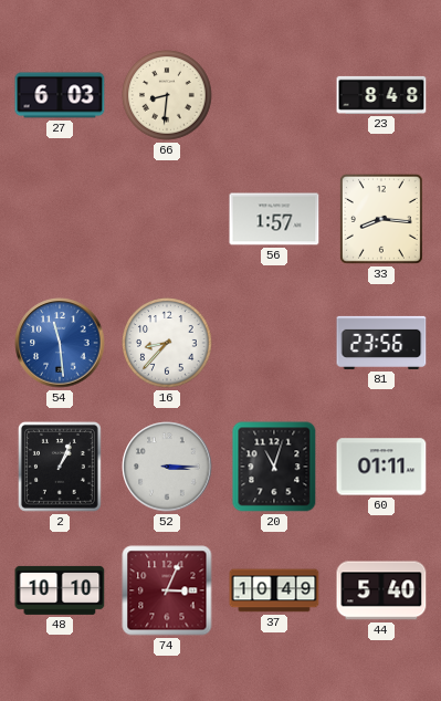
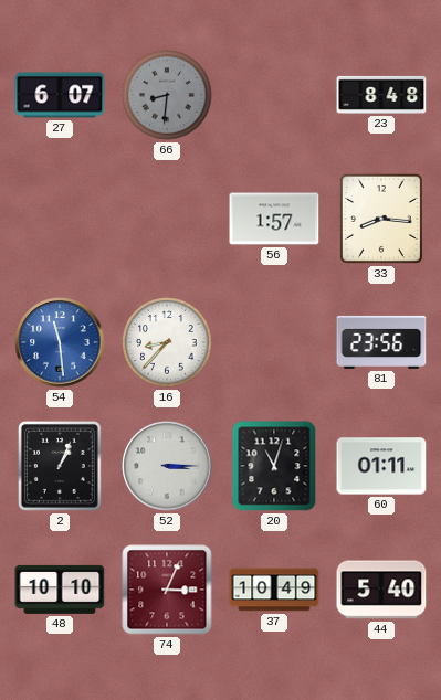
27: 6:03 -> 6:07 (60, 95)
66 dial: cream -> grey (167, 95)
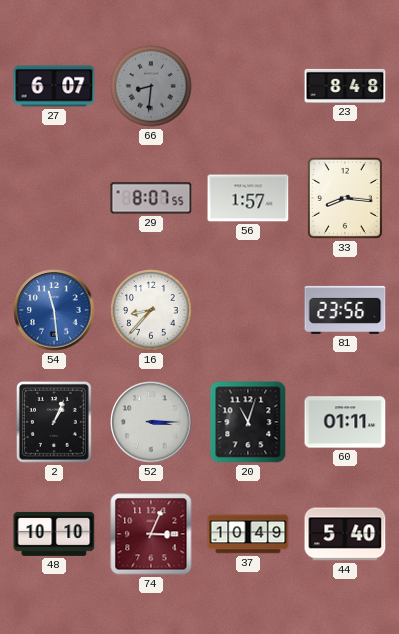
29: none -> 8:07 (151, 198)
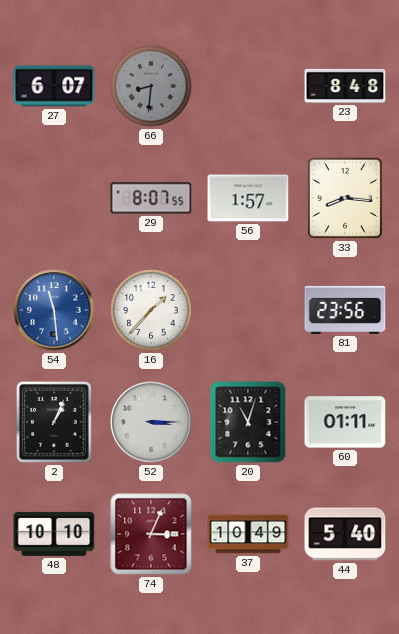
16: 8:37 -> 1:37 (151, 310)
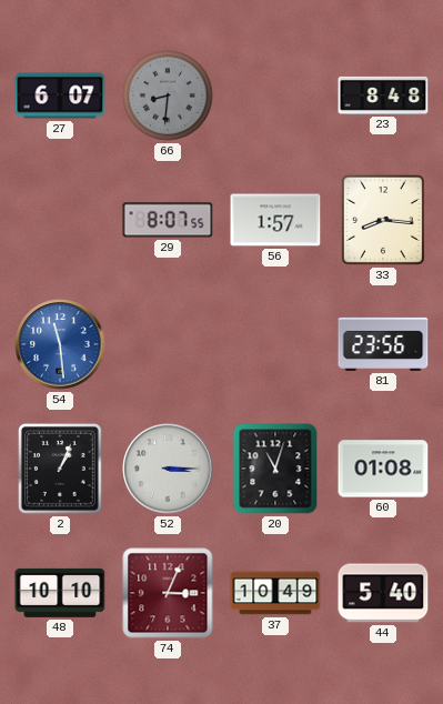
16: 1:37 -> none (151, 310)
60: 01:11 -> 01:08 (383, 469)
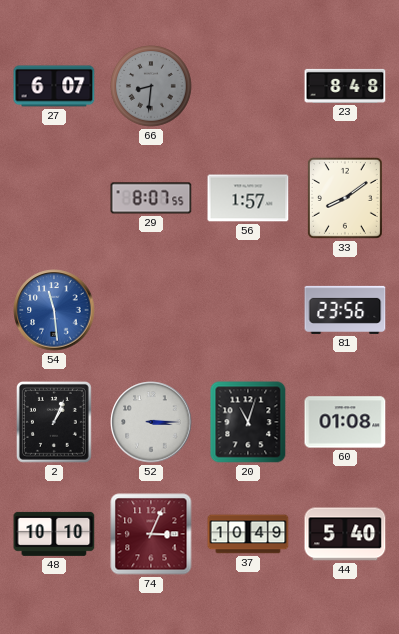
33: 8:16 -> 8:09 (345, 198)
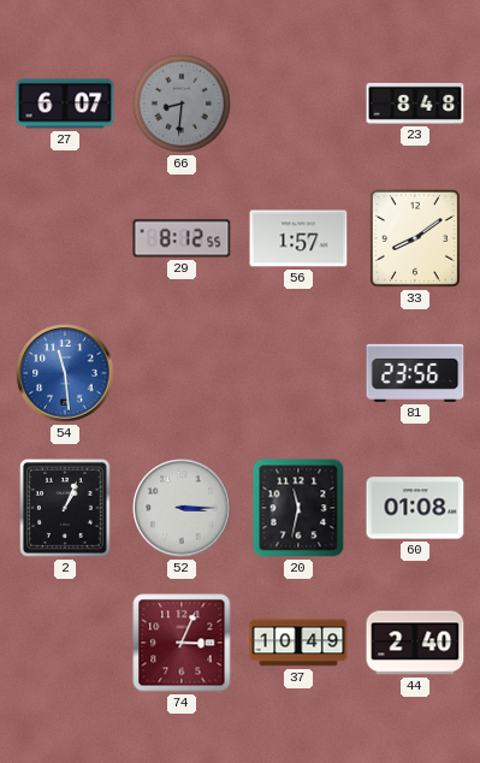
29: 8:07 -> 8:12 (182, 238)
20: 11:03 -> 11:32 (298, 508)
48: 10:10 -> none (54, 534)
44: 5:40 -> 2:40 (415, 643)
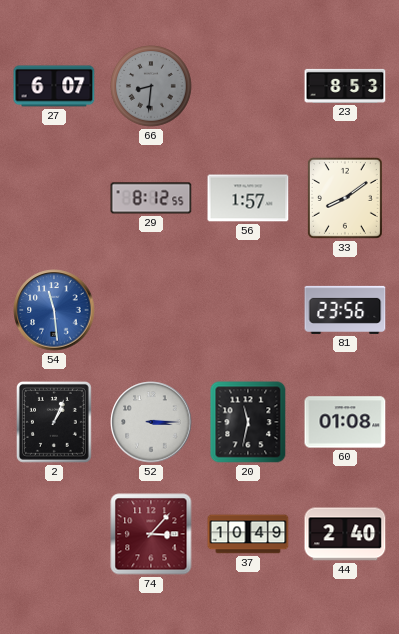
23: 8:48 -> 8:53 (345, 86)
74: 3:04 -> 3:07 (151, 534)
